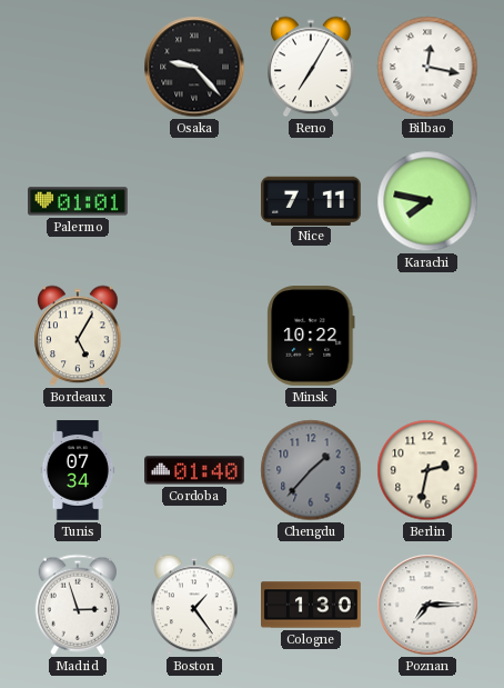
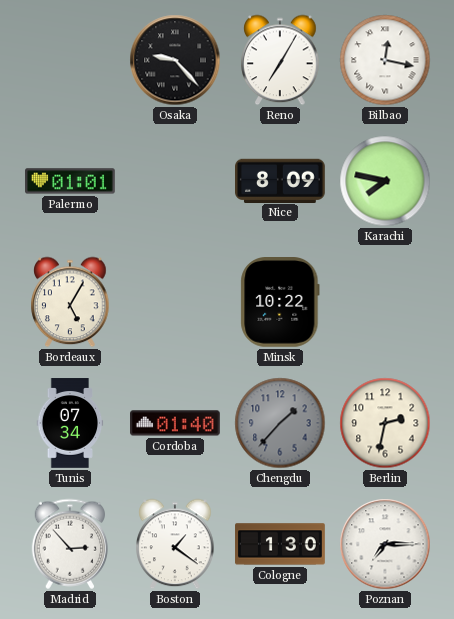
Nice: 7:11 -> 8:09 (281, 180)
Madrid: 2:57 -> 2:53 (69, 544)
Boston: 1:24 -> 1:21 (175, 544)
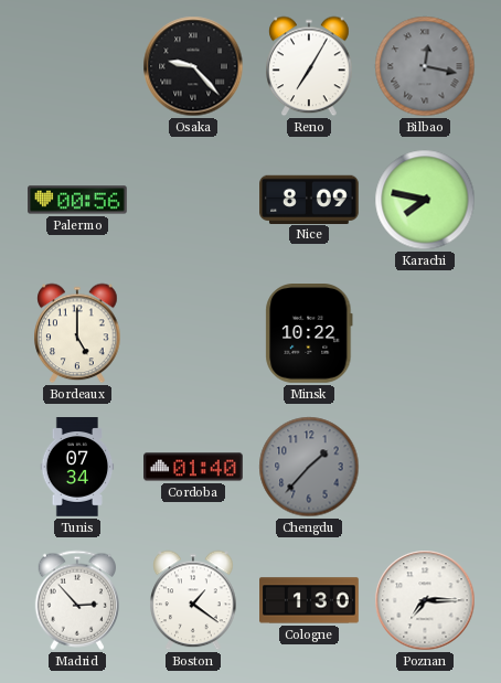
Bilbao dial: white -> grey (425, 66)
Palermo: 01:01 -> 00:56 (77, 200)
Bordeaux: 5:05 -> 5:00 (77, 333)
Berlin: 2:32 -> none (385, 423)
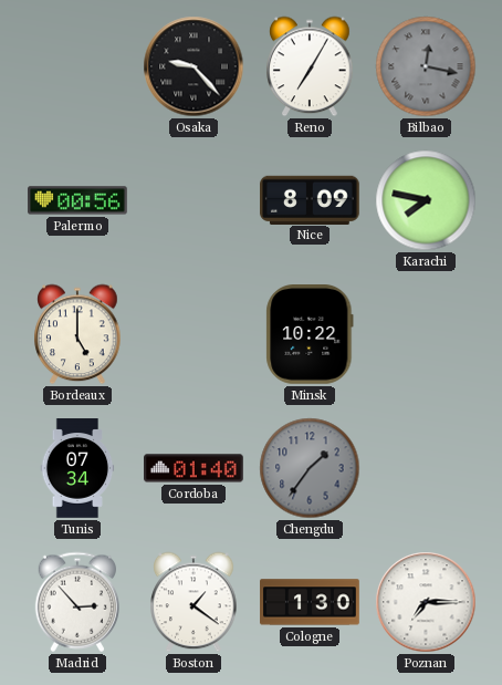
Chengdu: 1:37 -> 1:36 (310, 468)
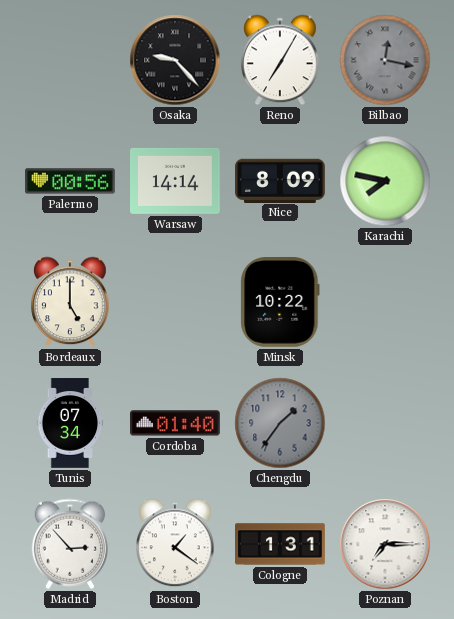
Warsaw: none -> 14:14 (175, 181)
Cologne: 1:30 -> 1:31 (280, 544)
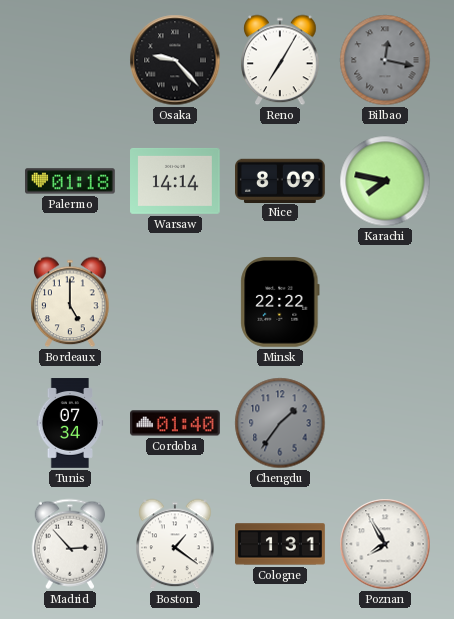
Palermo: 00:56 -> 01:18 (70, 181)
Minsk: 10:22 -> 22:22 (280, 303)
Poznan: 7:15 -> 7:55 (385, 544)
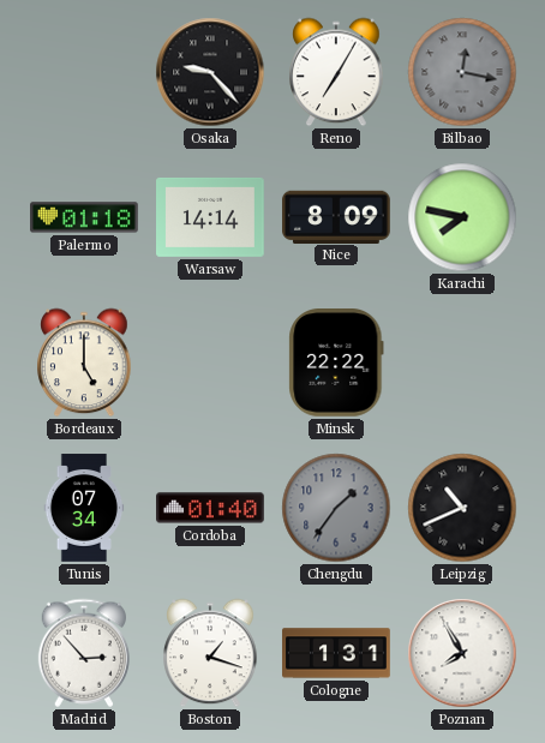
Leipzig: none -> 10:41 (462, 508)
Boston: 1:21 -> 1:18 (210, 653)
